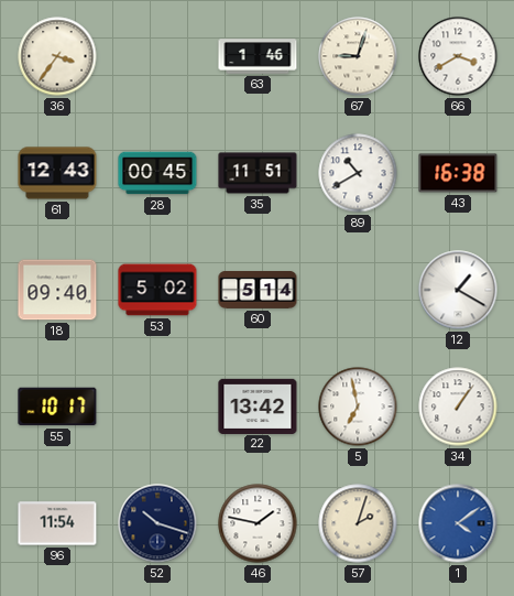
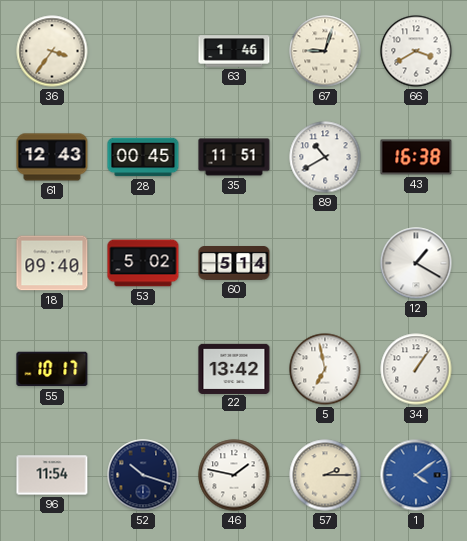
57: 2:03 -> 2:15 (325, 475)
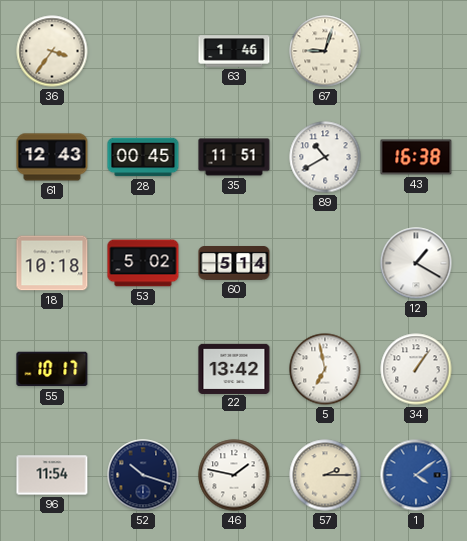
66: 3:40 -> none (416, 51)
18: 09:40 -> 10:18 (52, 263)
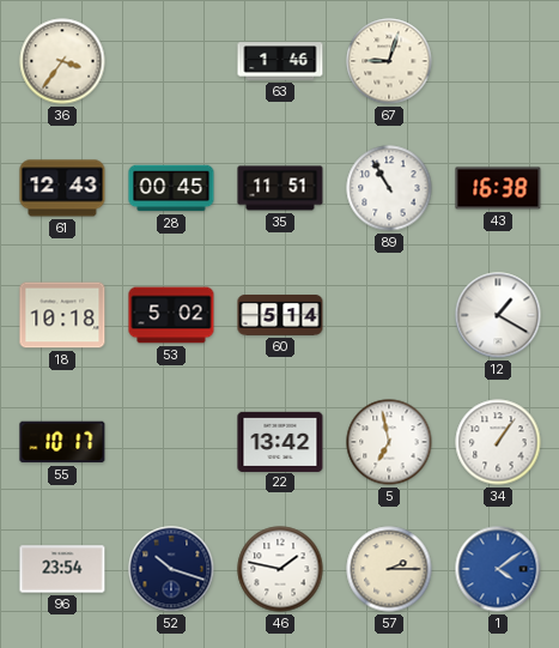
89: 10:40 -> 10:55 (389, 188)
96: 11:54 -> 23:54 (62, 569)
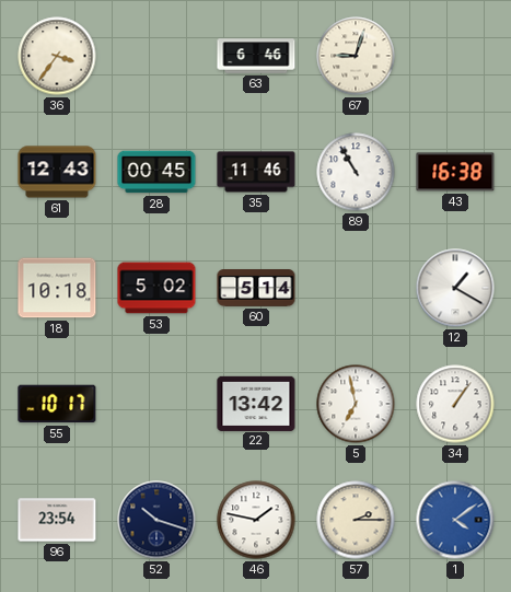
63: 1:46 -> 6:46 (256, 56)
35: 11:51 -> 11:46 (256, 172)
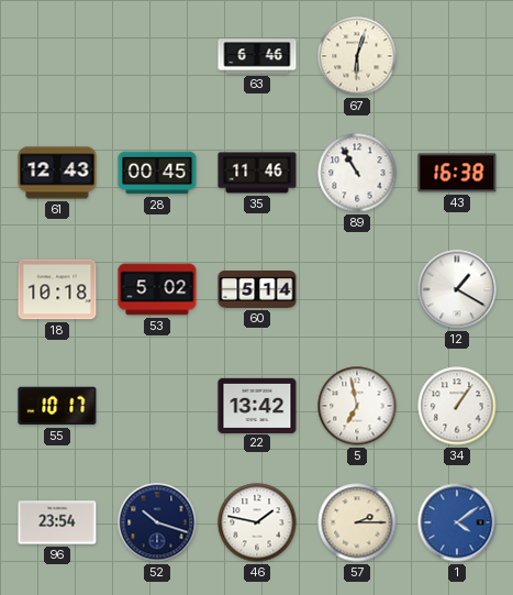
36: 3:36 -> none (57, 56)
67: 9:03 -> 6:03 (357, 56)
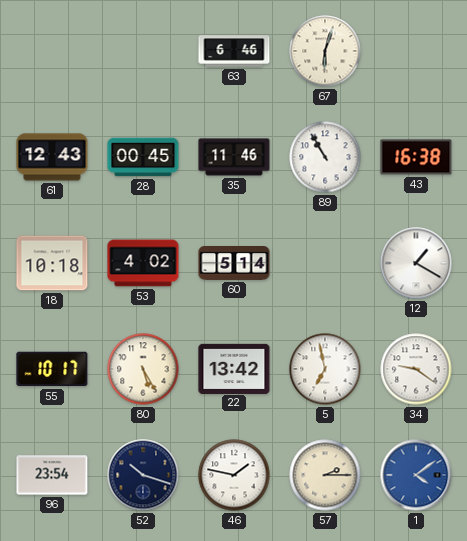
53: 5:02 -> 4:02 (143, 263)
80: none -> 5:25 (143, 369)
34: 1:06 -> 9:21 (416, 369)
